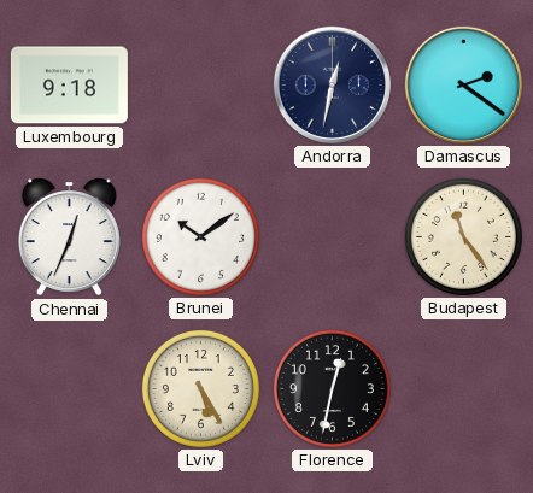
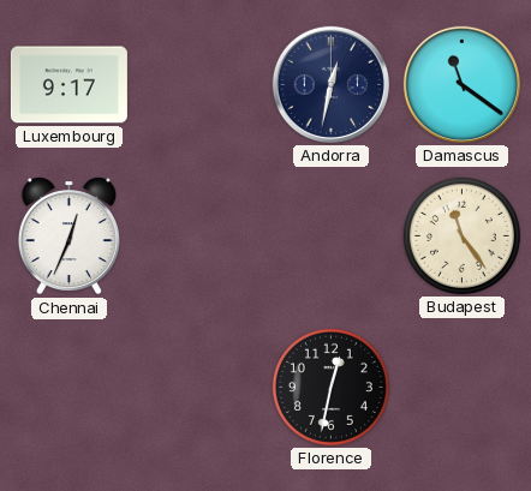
Luxembourg: 9:18 -> 9:17 (68, 85)
Damascus: 2:21 -> 11:21 (461, 84)
Brunei: 10:09 -> none (200, 236)
Lviv: 5:25 -> none (200, 388)
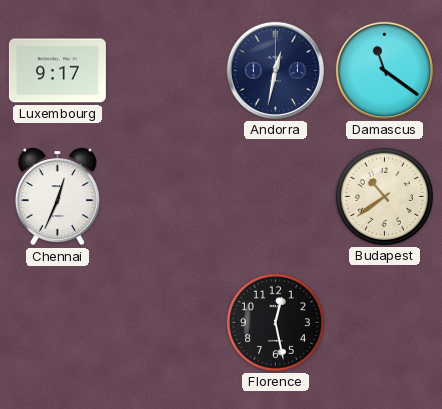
Budapest: 11:24 -> 10:39 (384, 196)
Florence: 12:32 -> 12:28 (275, 322)
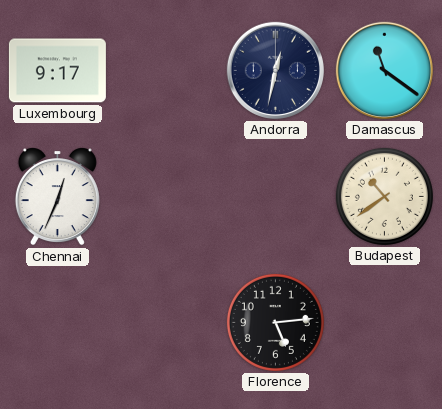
Florence: 12:28 -> 5:14 (275, 322)
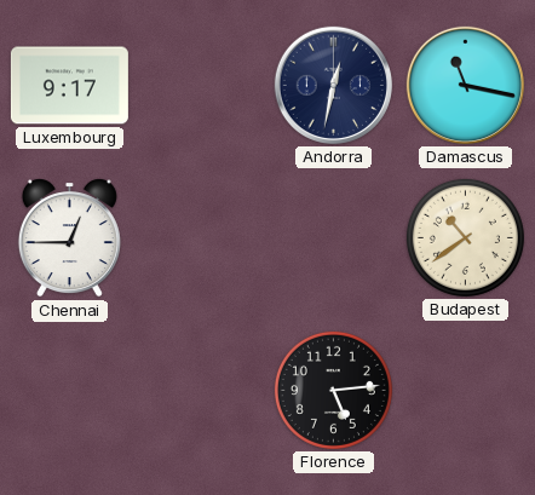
Damascus: 11:21 -> 11:17 (465, 85)
Chennai: 12:34 -> 12:45 (69, 238)
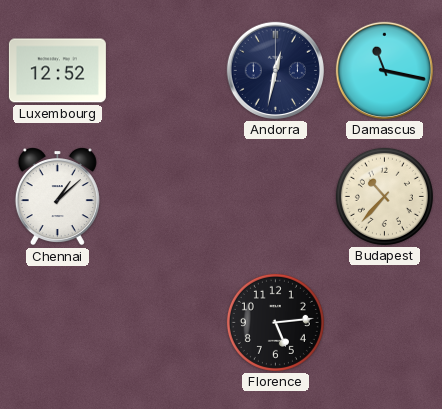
Luxembourg: 9:17 -> 12:52 (57, 71)
Chennai: 12:45 -> 1:08 (57, 197)
Budapest: 10:39 -> 10:37 (384, 196)
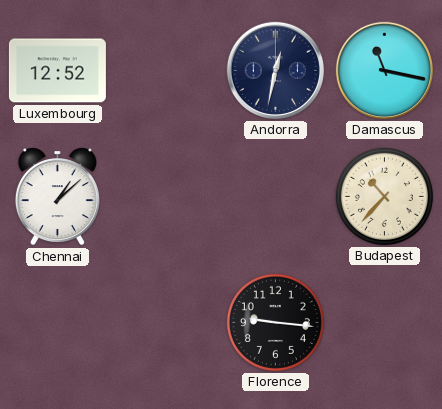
Florence: 5:14 -> 9:16 (275, 322)
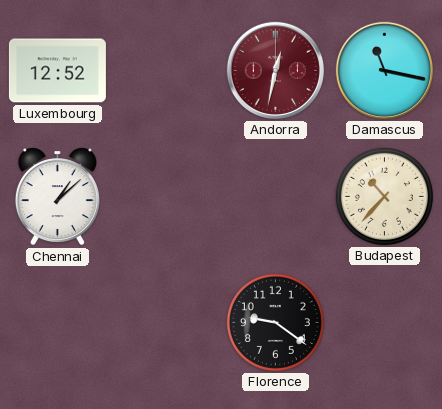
Andorra dial: navy -> burgundy (275, 70)
Florence: 9:16 -> 9:21 (275, 322)
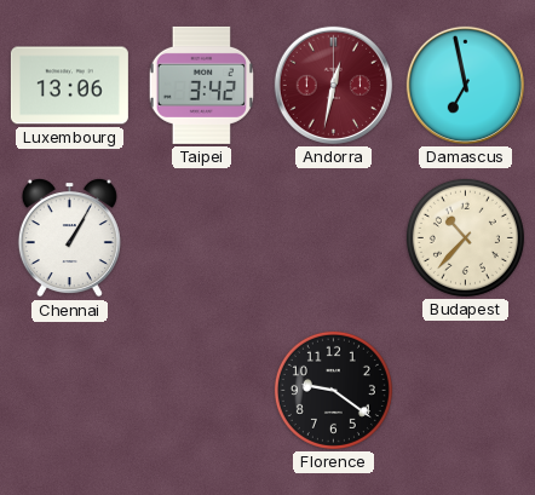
Luxembourg: 12:52 -> 13:06 (69, 86)
Taipei: none -> 3:42 (201, 85)
Damascus: 11:17 -> 6:58 (465, 85)
Chennai: 1:08 -> 1:05 (69, 238)
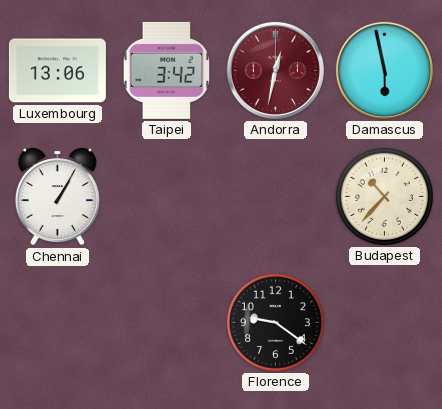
Damascus: 6:58 -> 5:58 (384, 70)
